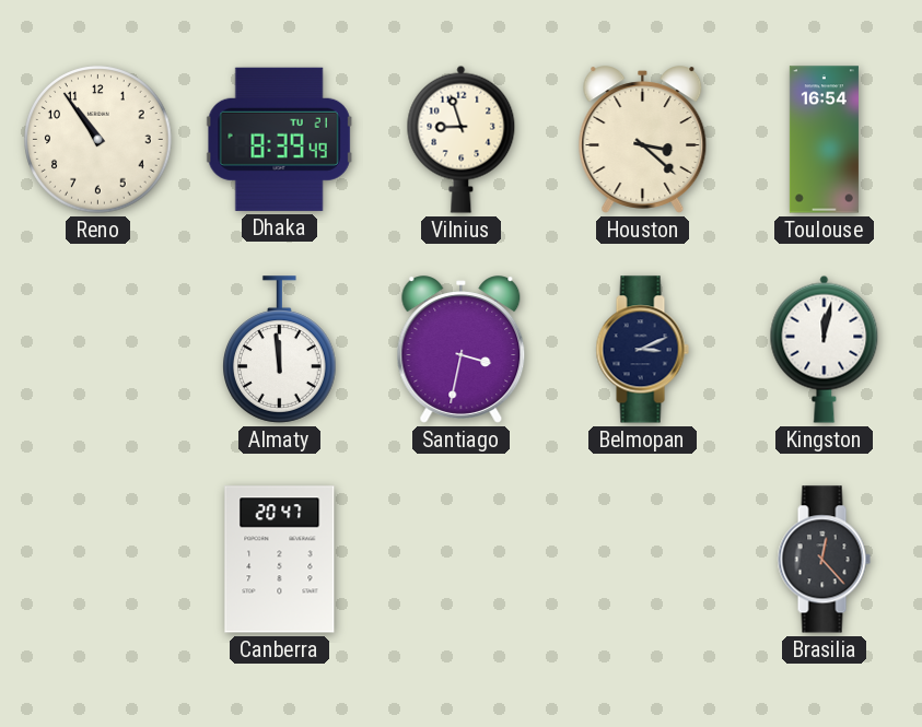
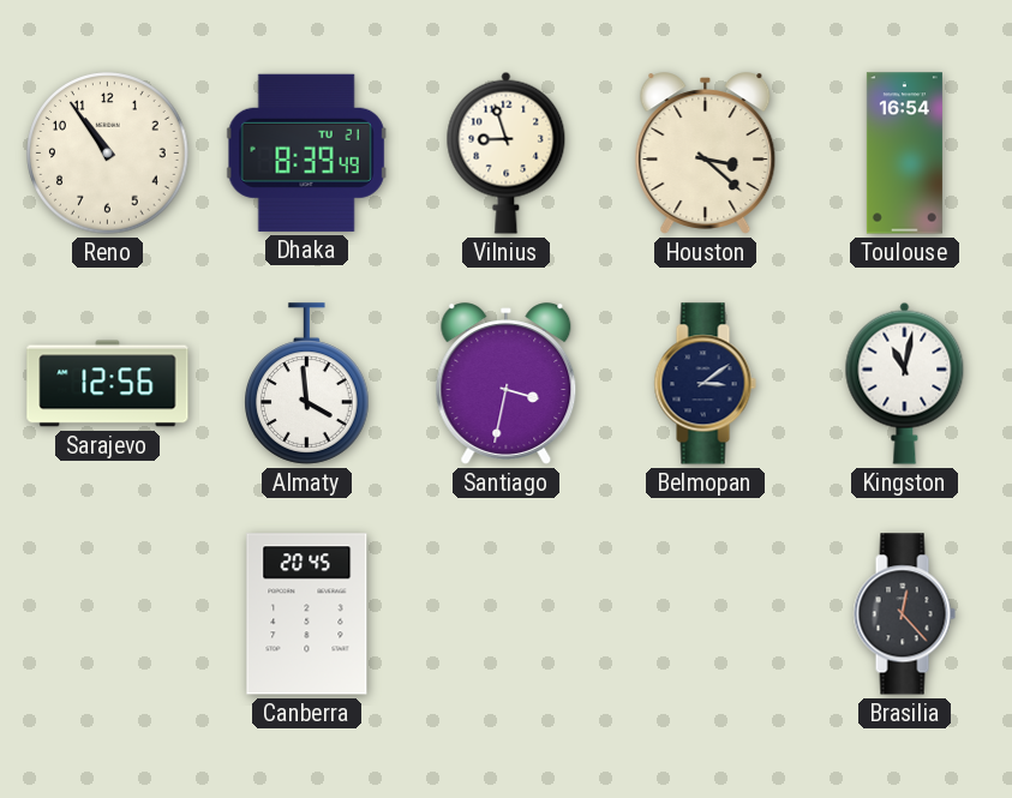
Sarajevo: none -> 12:56 (108, 384)
Almaty: 11:59 -> 3:59 (307, 384)
Belmopan: 3:11 -> 3:09 (705, 384)
Kingston: 12:02 -> 11:02 (905, 383)
Canberra: 20:47 -> 20:45 (307, 614)
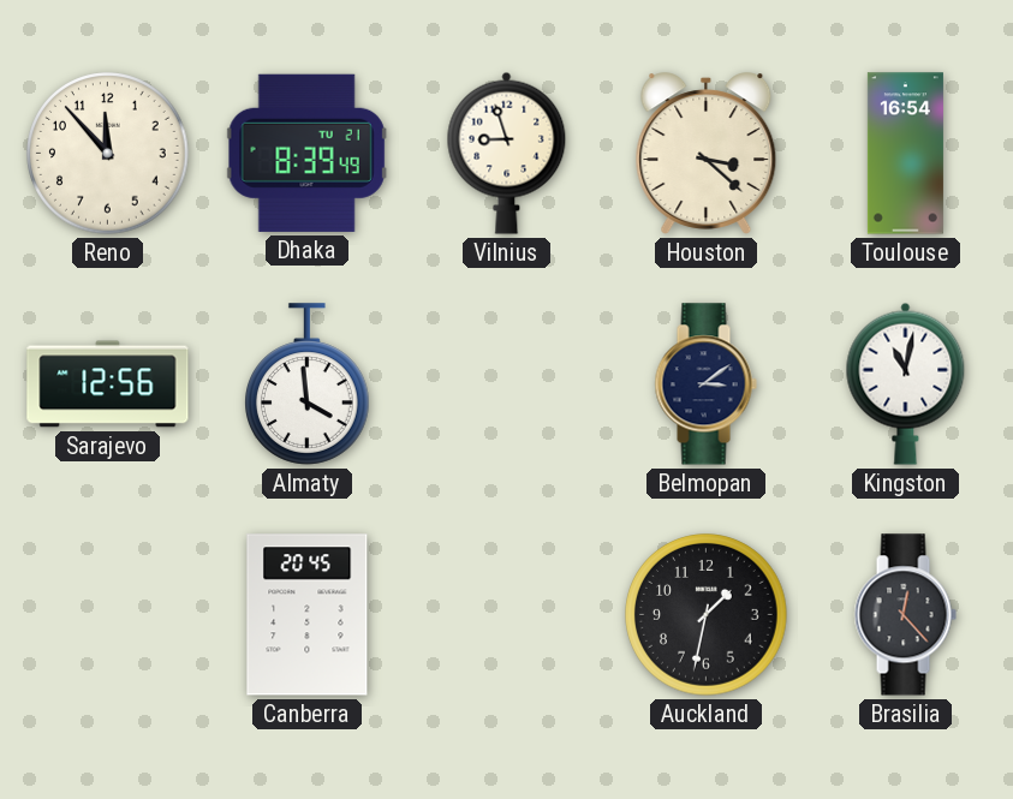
Reno: 10:54 -> 11:53 (108, 154)
Santiago: 3:32 -> none (507, 384)
Auckland: none -> 1:32 (707, 615)
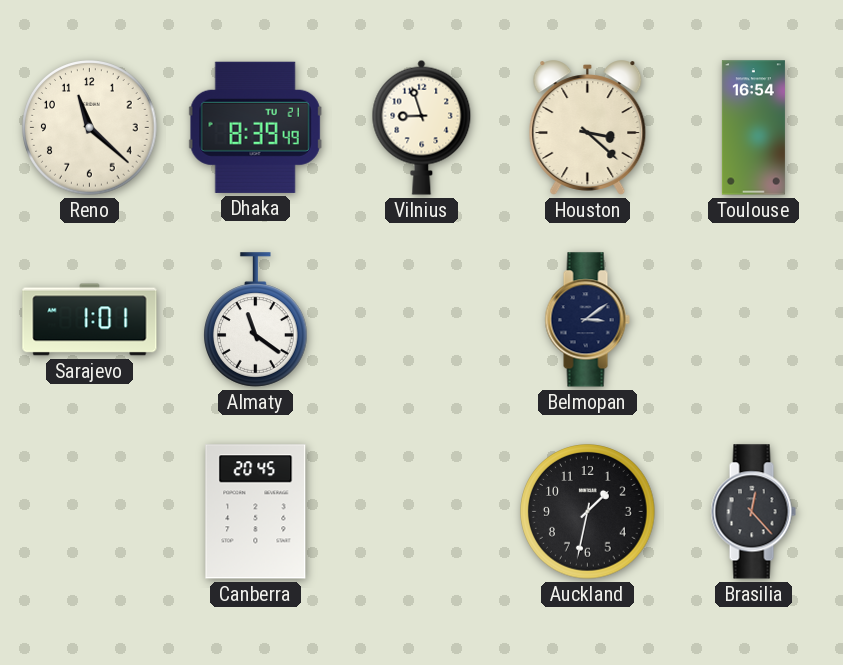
Reno: 11:53 -> 11:22 (90, 128)
Sarajevo: 12:56 -> 1:01 (90, 320)
Almaty: 3:59 -> 11:21 (256, 320)
Kingston: 11:02 -> none (906, 383)
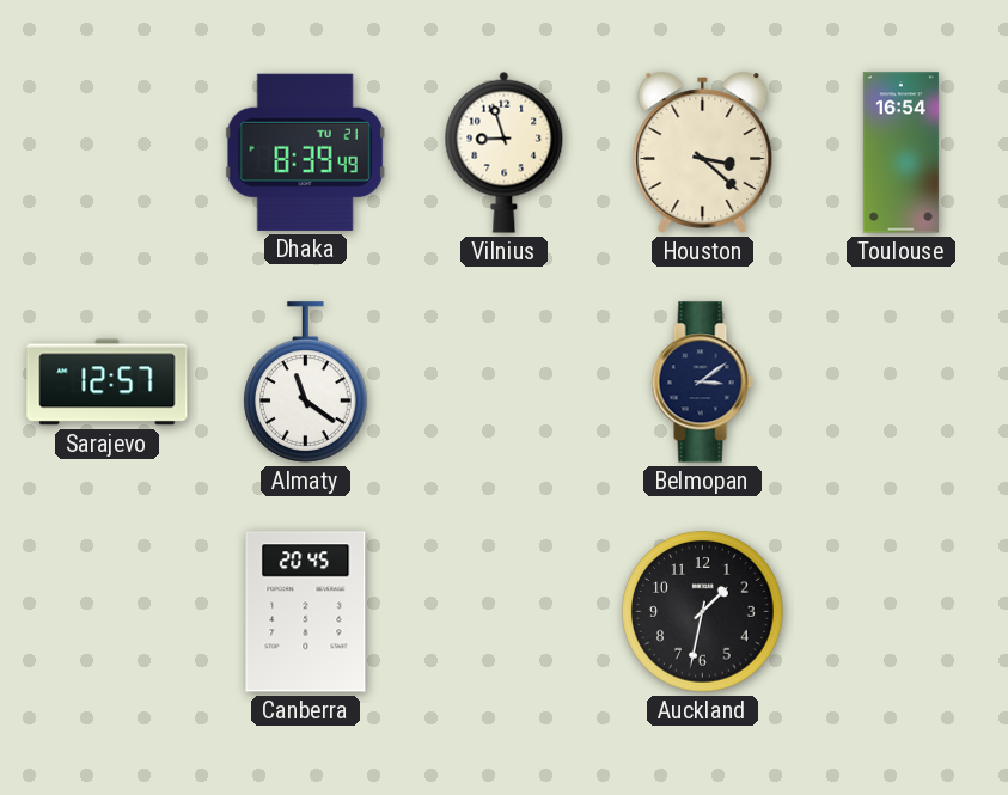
Reno: 11:22 -> none (90, 128)
Sarajevo: 1:01 -> 12:57 (108, 383)
Brasilia: 12:23 -> none (753, 512)
